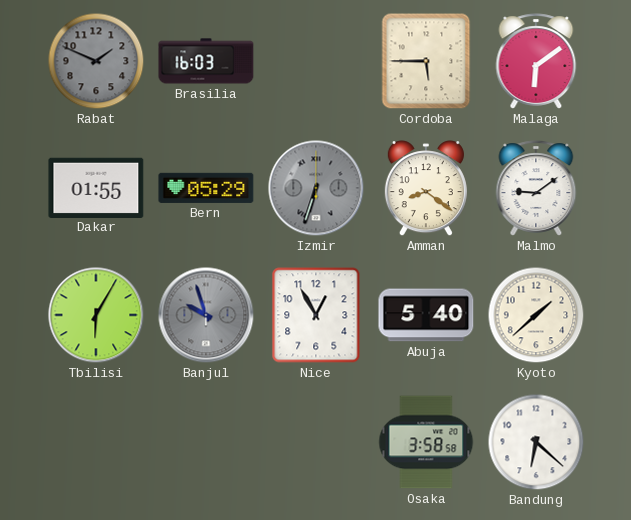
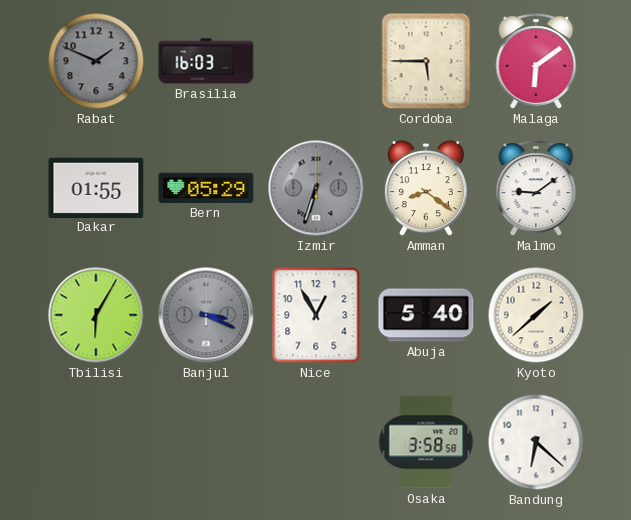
Banjul: 9:57 -> 3:19 (206, 315)
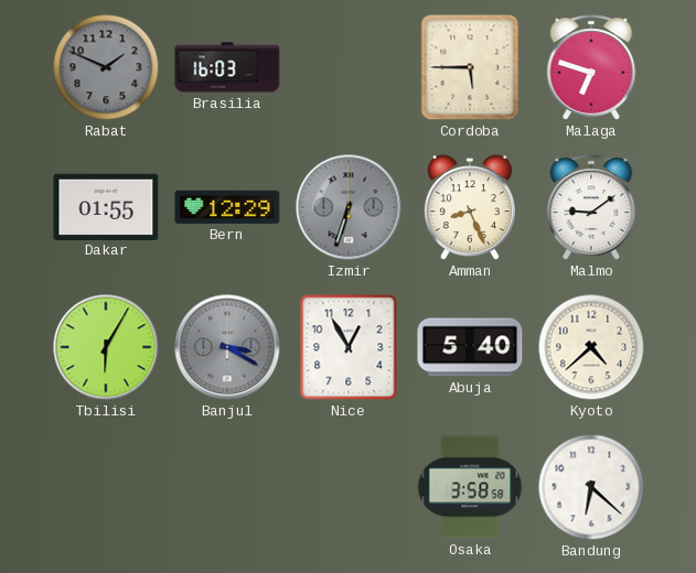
Malaga: 6:09 -> 6:48 (591, 67)
Bern: 05:29 -> 12:29 (227, 207)
Amman: 8:21 -> 8:26 (470, 208)
Banjul: 3:19 -> 3:20 (227, 347)
Kyoto: 1:38 -> 4:38 (591, 347)
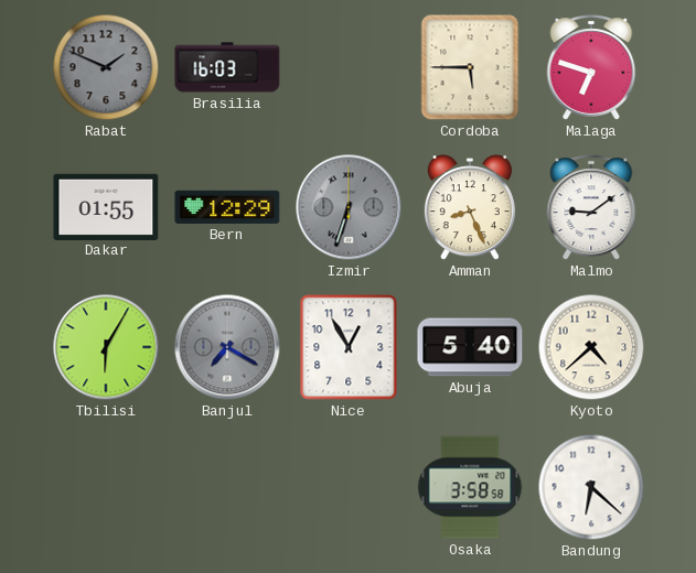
Banjul: 3:20 -> 7:20 (227, 347)
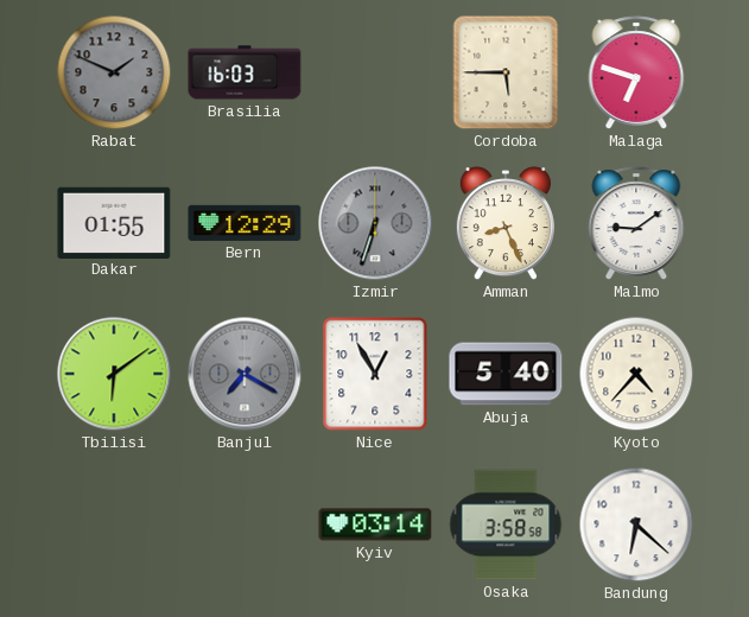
Tbilisi: 6:05 -> 6:09 (114, 374)
Kyoto: 4:38 -> 4:37 (636, 374)
Kyiv: none -> 03:14 (375, 524)
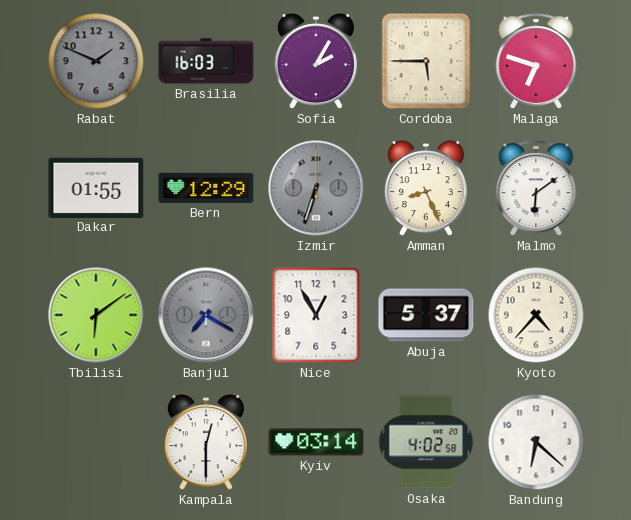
Sofia: none -> 2:05 (316, 62)
Malmo: 9:09 -> 6:09 (536, 188)
Abuja: 5:40 -> 5:37 (426, 315)
Kampala: none -> 12:30 (206, 443)
Osaka: 3:58 -> 4:02 (426, 442)
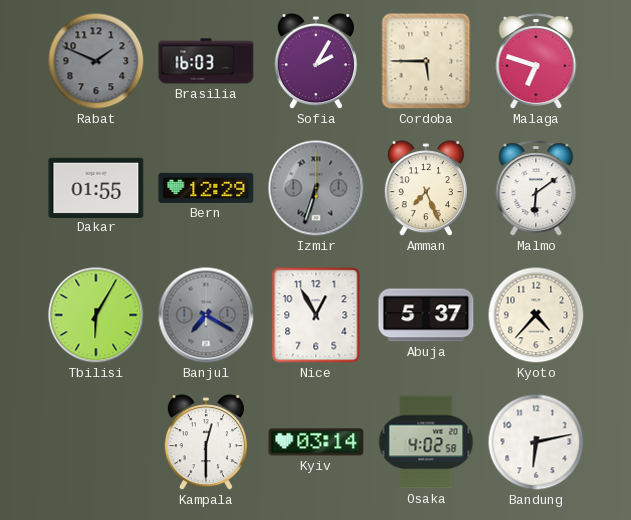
Amman: 8:26 -> 7:26 (426, 189)
Tbilisi: 6:09 -> 6:05 (96, 315)
Bandung: 6:22 -> 6:13 (536, 442)
